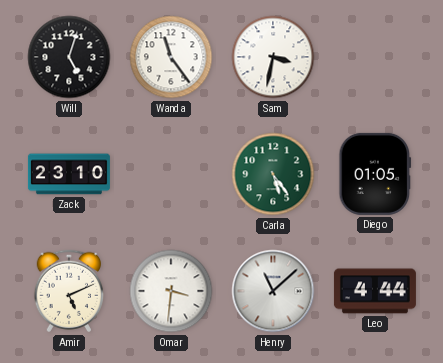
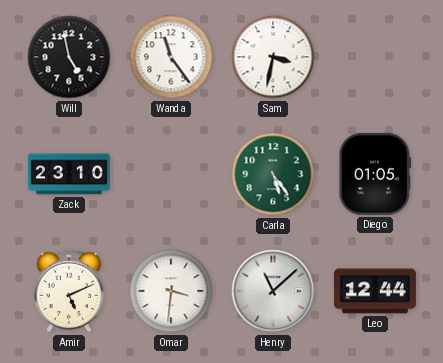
Will: 5:03 -> 4:58 (69, 57)
Leo: 4:44 -> 12:44 (375, 291)
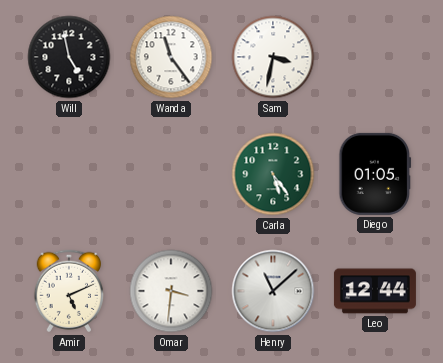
Zack: 23:10 -> none (69, 174)
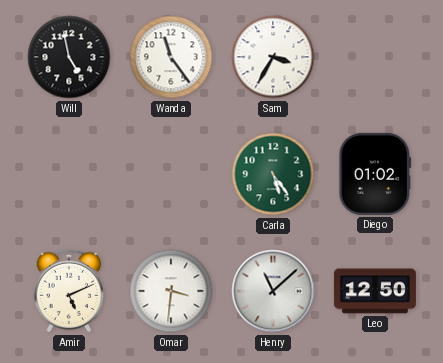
Sam: 3:32 -> 3:35 (273, 57)
Diego: 01:05 -> 01:02 (375, 174)
Leo: 12:44 -> 12:50 (375, 291)
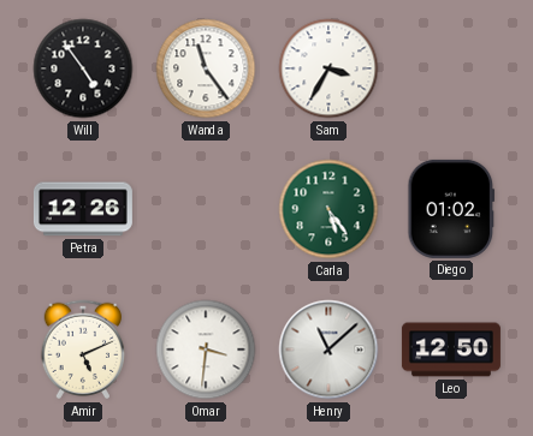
Will: 4:58 -> 4:54 (83, 68)
Petra: none -> 12:26 (83, 209)
